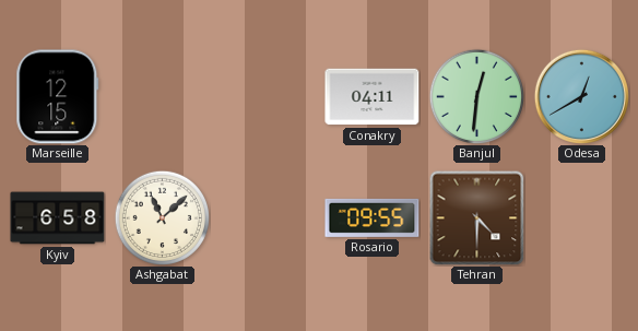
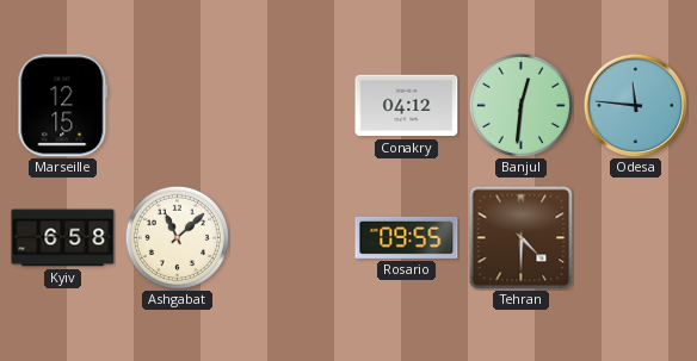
Conakry: 04:11 -> 04:12 (407, 106)
Odesa: 12:40 -> 11:46 (635, 105)
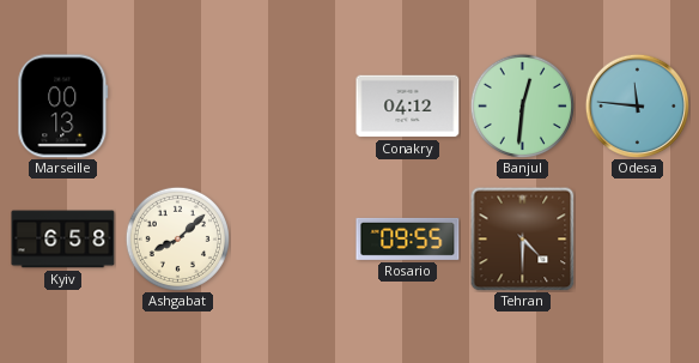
Marseille: 12:15 -> 00:13 (63, 107)
Ashgabat: 11:08 -> 8:08 (177, 238)
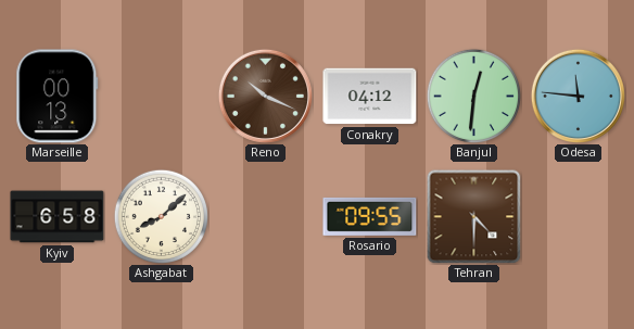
Reno: none -> 10:19 (265, 96)
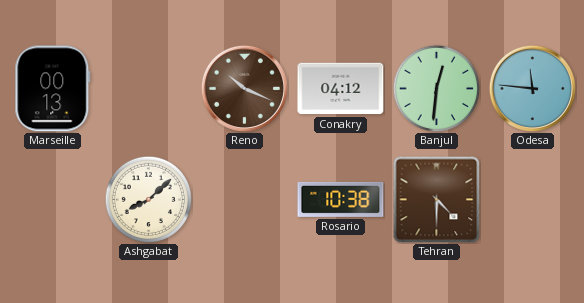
Kyiv: 6:58 -> none (58, 217)
Rosario: 09:55 -> 10:38 (341, 199)
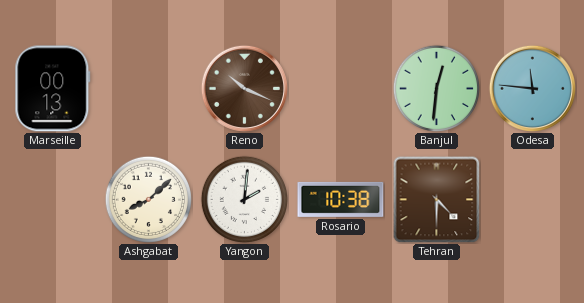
Conakry: 04:12 -> none (341, 89)
Yangon: none -> 2:01 (244, 199)
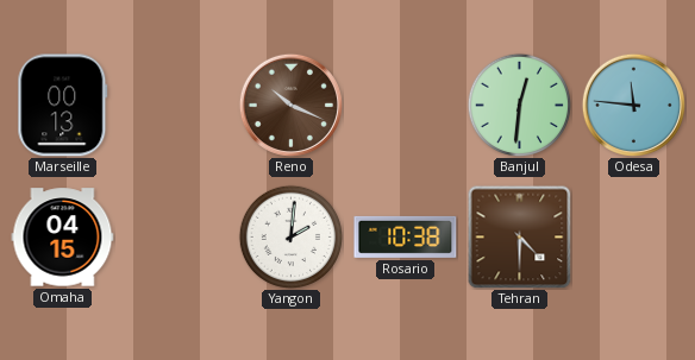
Omaha: none -> 04:15 (63, 238)
Ashgabat: 8:08 -> none (148, 199)
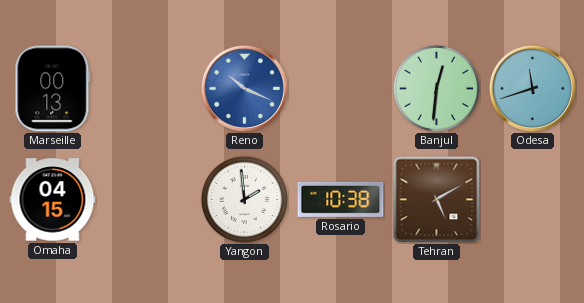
Reno dial: brown -> blue (244, 88)
Odesa: 11:46 -> 11:42 (532, 88)
Yangon: 2:01 -> 1:59 (244, 199)
Tehran: 4:30 -> 5:10 (436, 199)
